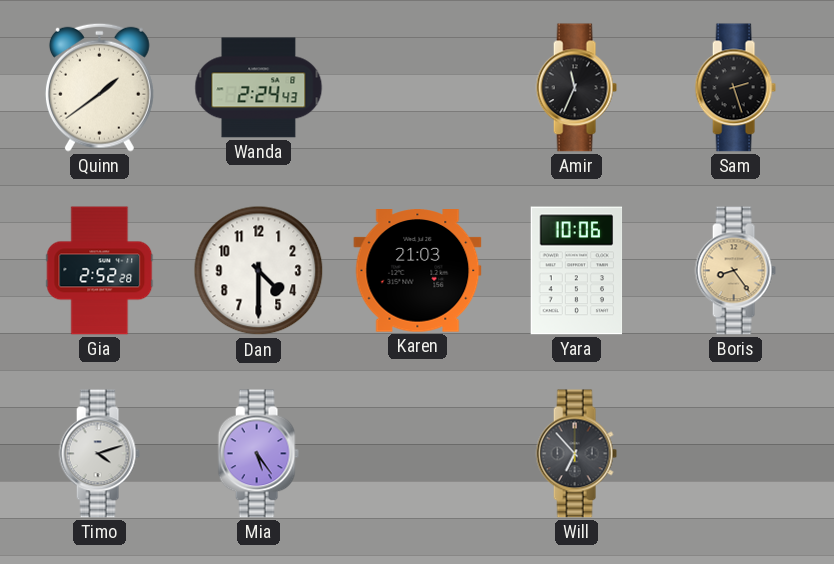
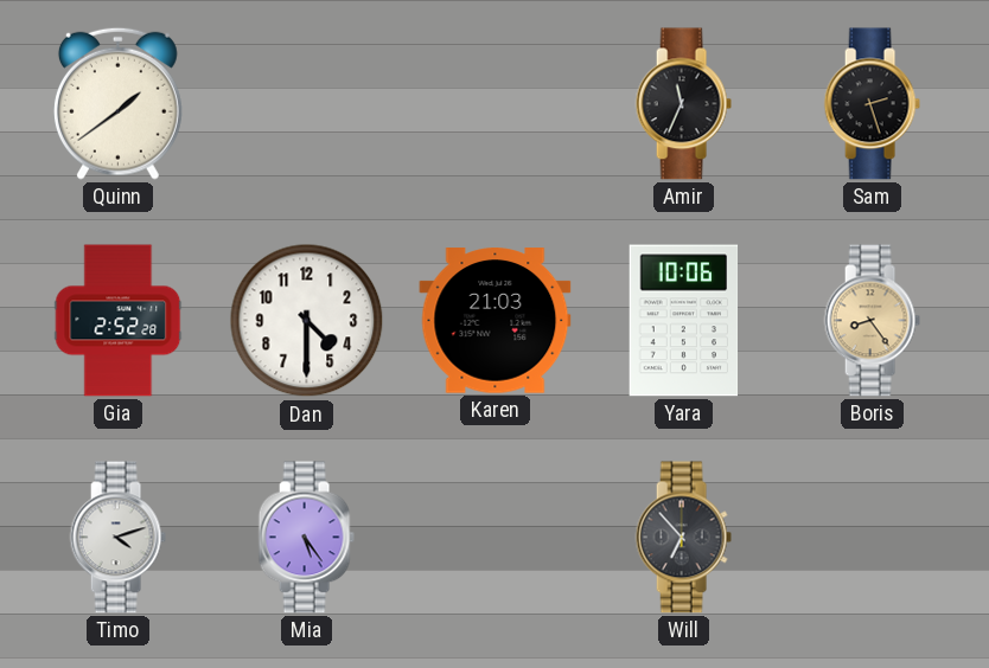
Wanda: 2:24 -> none (259, 88)
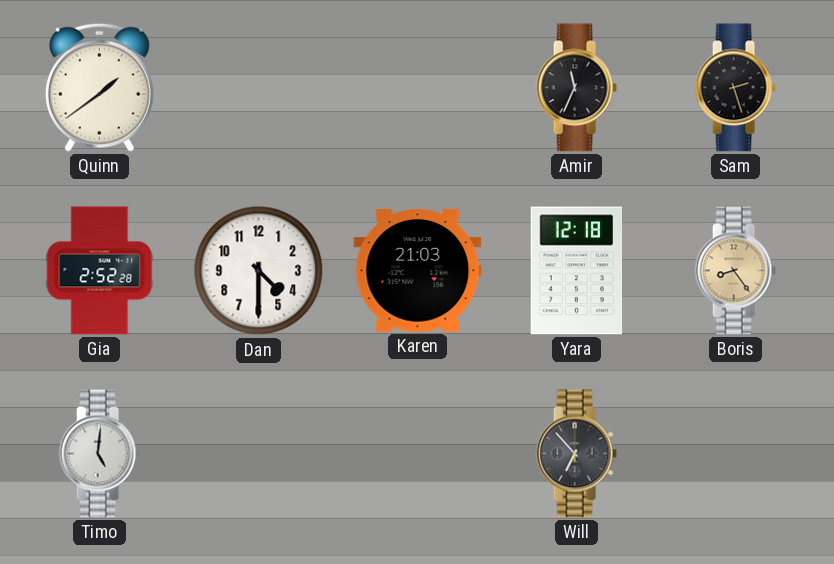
Yara: 10:06 -> 12:18 (577, 271)
Timo: 4:12 -> 5:01 (99, 454)
Mia: 5:24 -> none (306, 538)
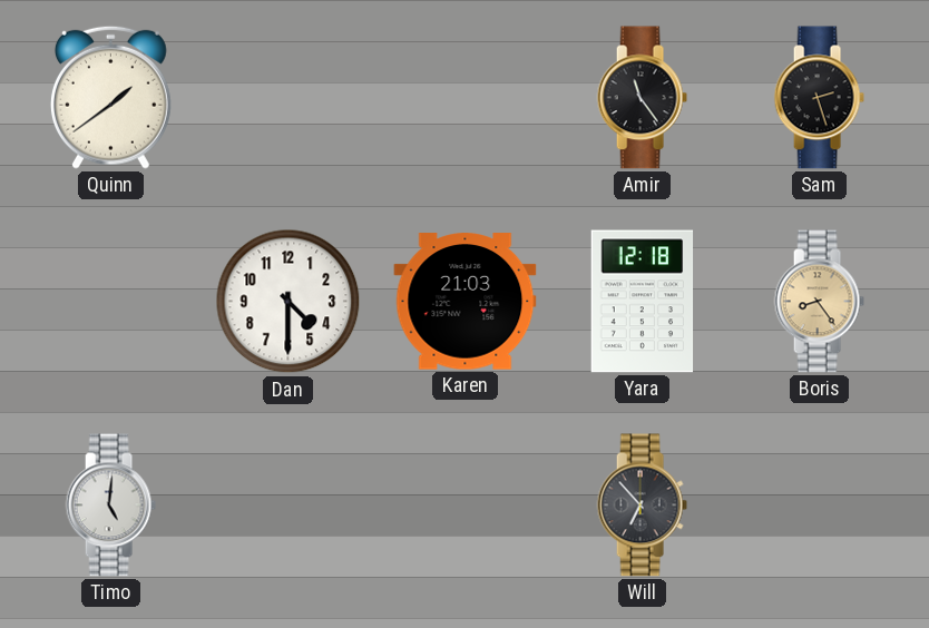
Amir: 11:34 -> 11:24 (642, 98)
Gia: 2:52 -> none (100, 271)
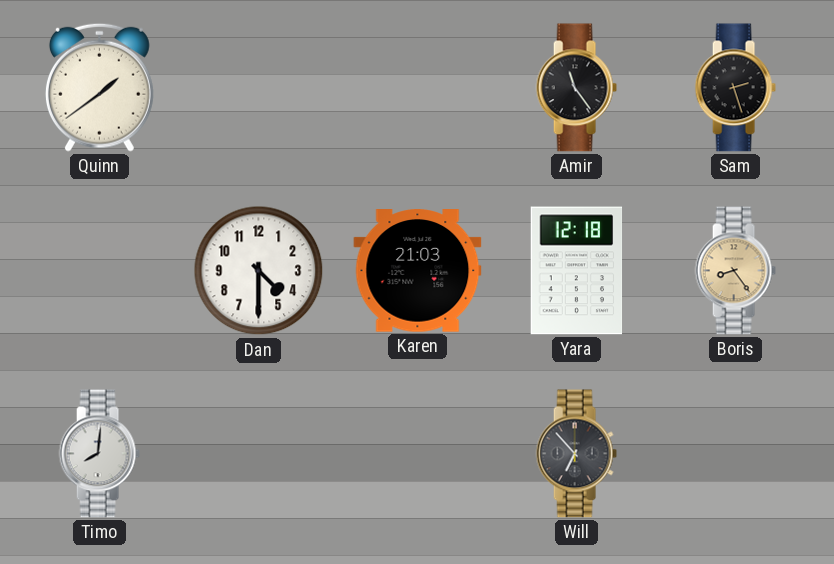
Timo: 5:01 -> 8:01 (99, 454)
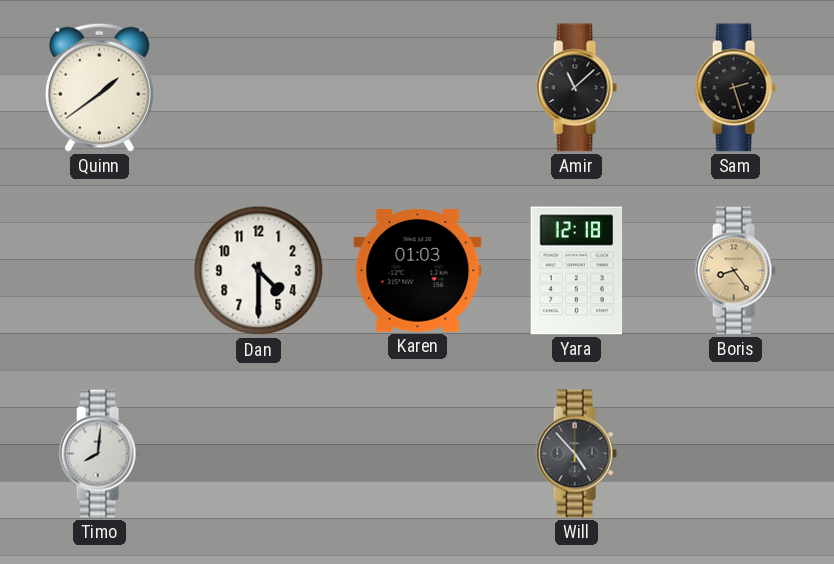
Amir: 11:24 -> 11:08 (576, 88)
Karen: 21:03 -> 01:03 (418, 271)
Will: 6:53 -> 4:53 (576, 454)
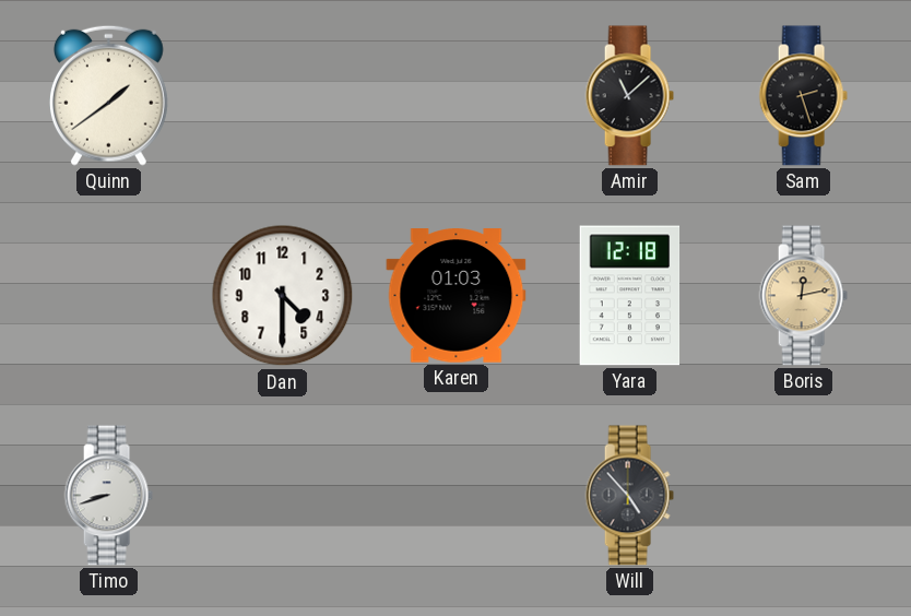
Boris: 8:24 -> 12:13 (803, 296)
Timo: 8:01 -> 8:42 (108, 496)
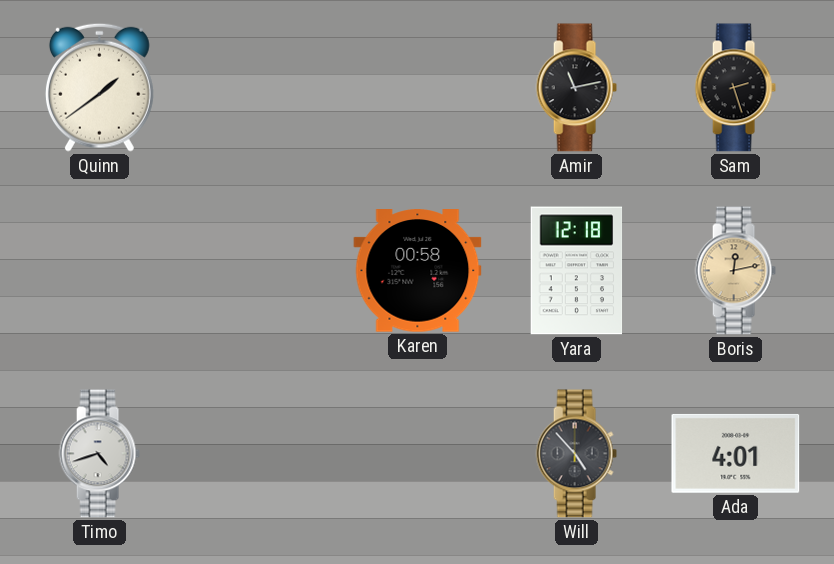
Amir: 11:08 -> 11:13 (576, 88)
Dan: 4:30 -> none (283, 296)
Karen: 01:03 -> 00:58 (418, 271)
Timo: 8:42 -> 4:42 (99, 454)
Ada: none -> 4:01 (736, 453)
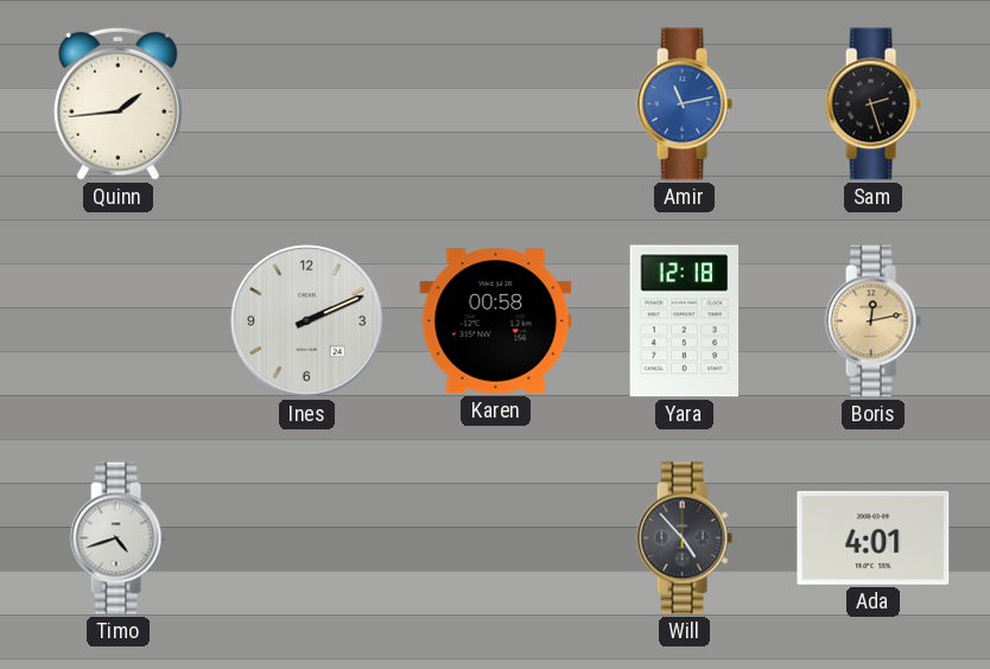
Quinn: 1:39 -> 1:44 (118, 103)
Amir dial: black -> blue (684, 104)
Ines: none -> 2:11 (307, 321)
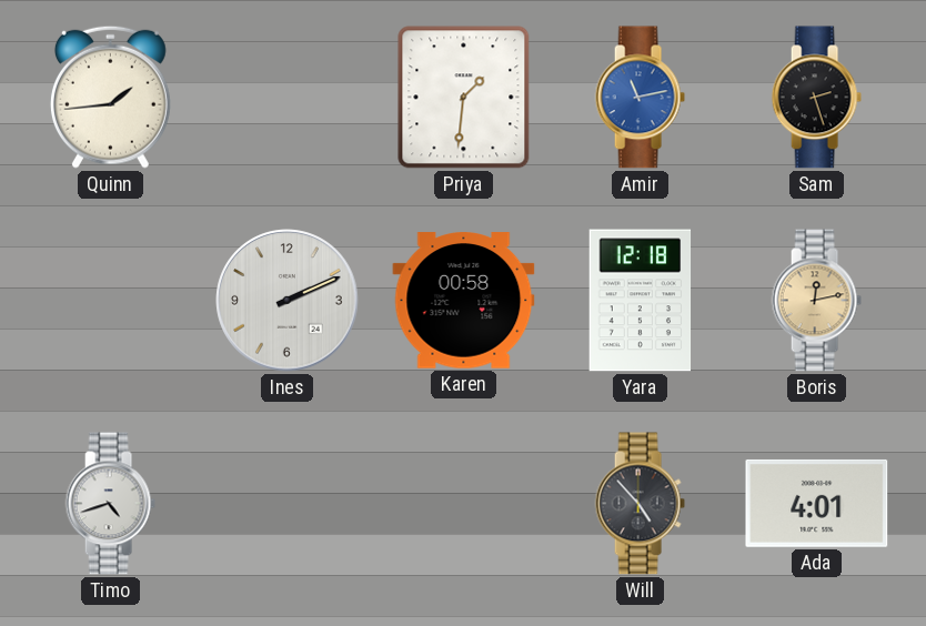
Priya: none -> 1:31 (464, 98)
